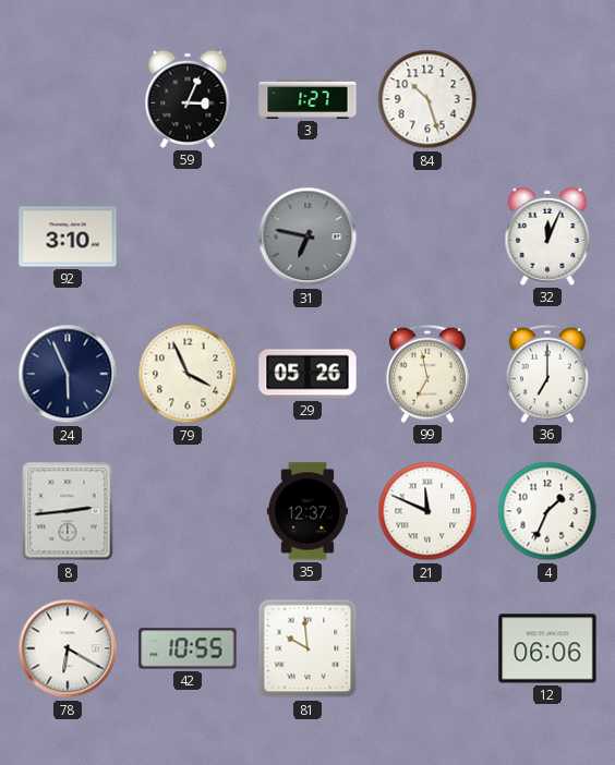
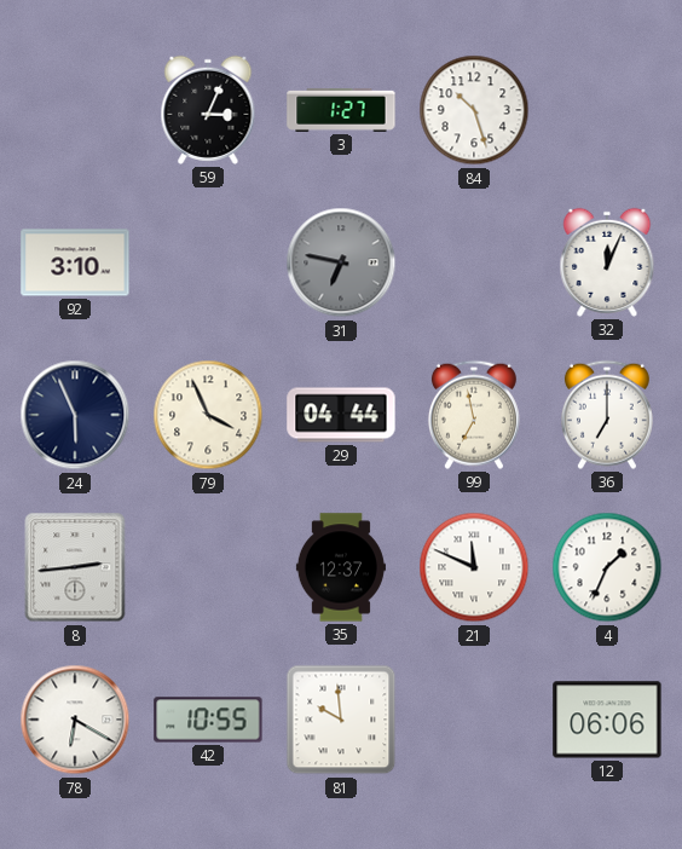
29: 05:26 -> 04:44 (341, 415)
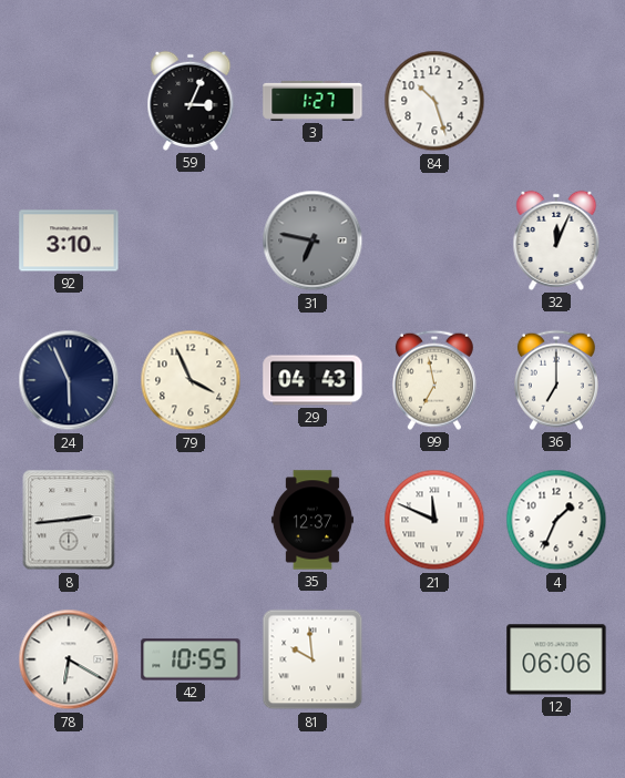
29: 04:44 -> 04:43 (312, 380)
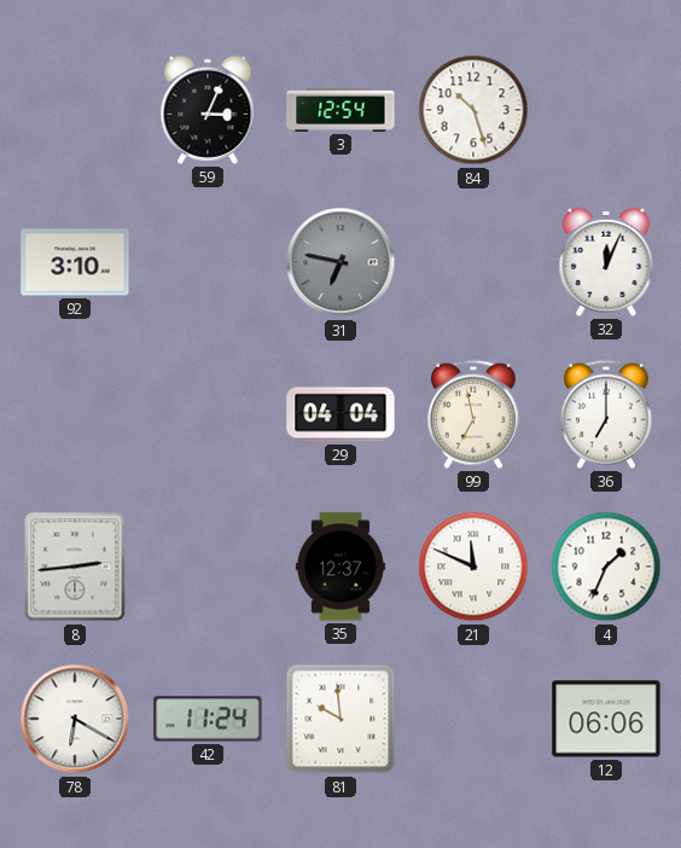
3: 1:27 -> 12:54 (340, 110)
24: 5:56 -> none (69, 380)
79: 3:56 -> none (191, 380)
29: 04:43 -> 04:04 (340, 414)
42: 10:55 -> 11:24 (208, 719)
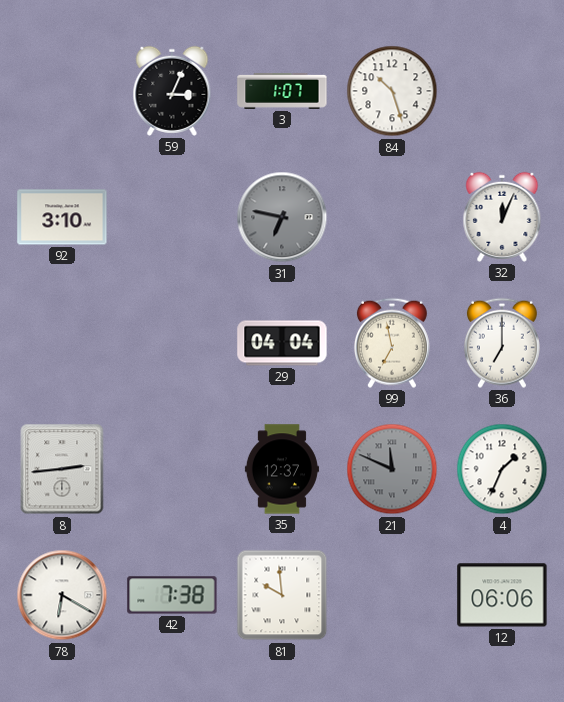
3: 12:54 -> 1:07 (282, 91)
21 dial: white -> grey (392, 469)
42: 11:24 -> 7:38 (172, 595)
